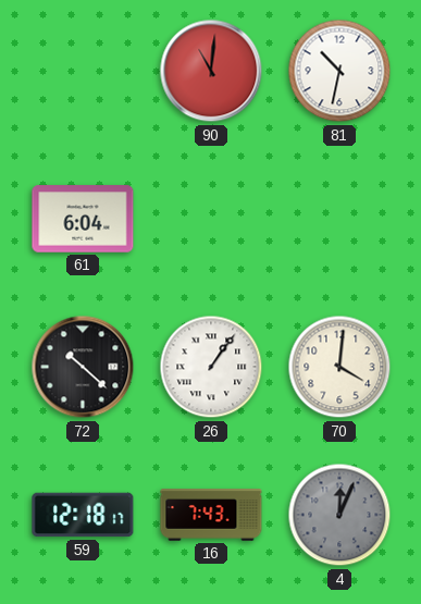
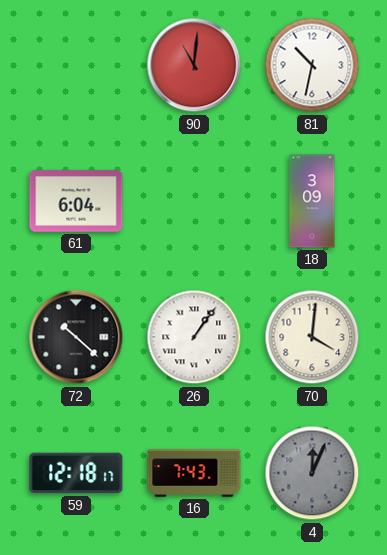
18: none -> 3:09 (312, 201)
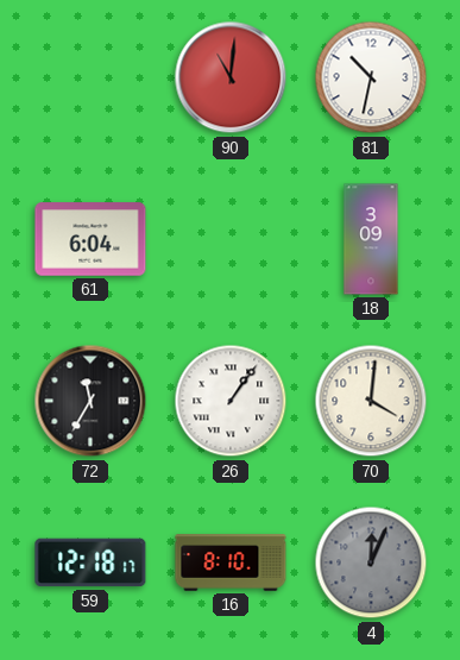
72: 10:22 -> 11:35 (90, 401)
16: 7:43 -> 8:10 (231, 562)
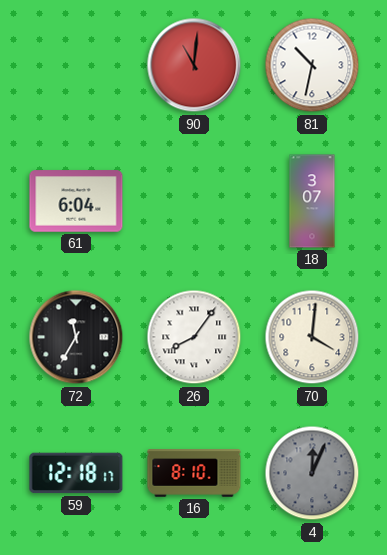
18: 3:09 -> 3:07 (312, 201)
26: 1:06 -> 8:06 (194, 337)
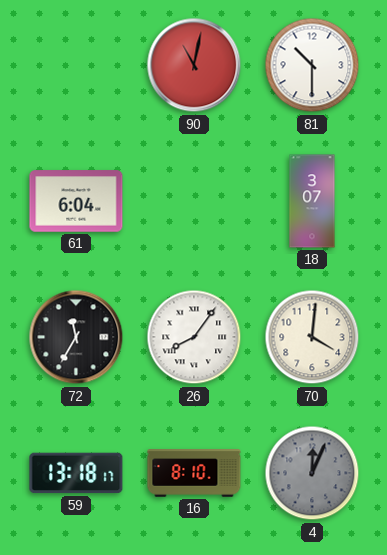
90: 11:01 -> 11:02 (194, 65)
81: 10:32 -> 10:30 (312, 65)
59: 12:18 -> 13:18 (76, 473)
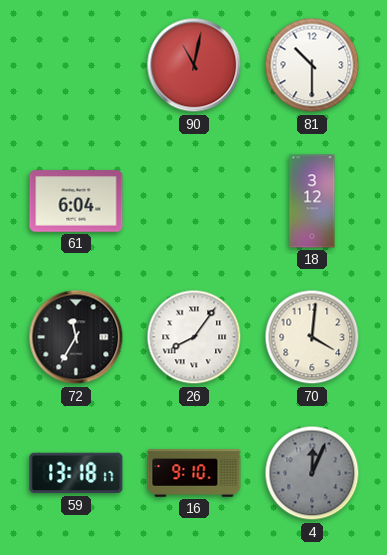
18: 3:07 -> 3:12 (312, 201)
16: 8:10 -> 9:10 (194, 473)
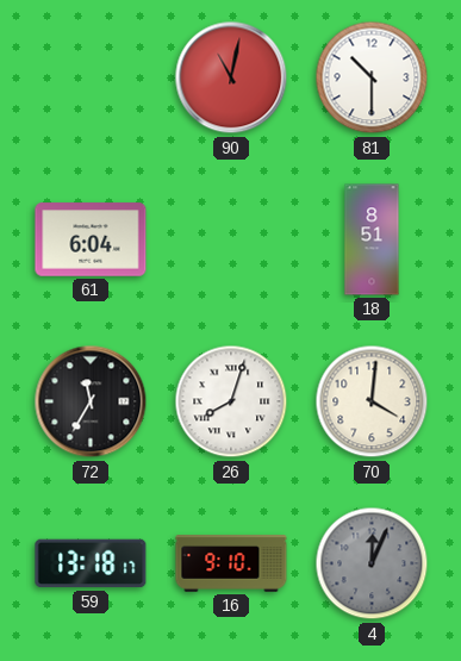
18: 3:12 -> 8:51 (372, 239)
26: 8:06 -> 8:03 (231, 401)
